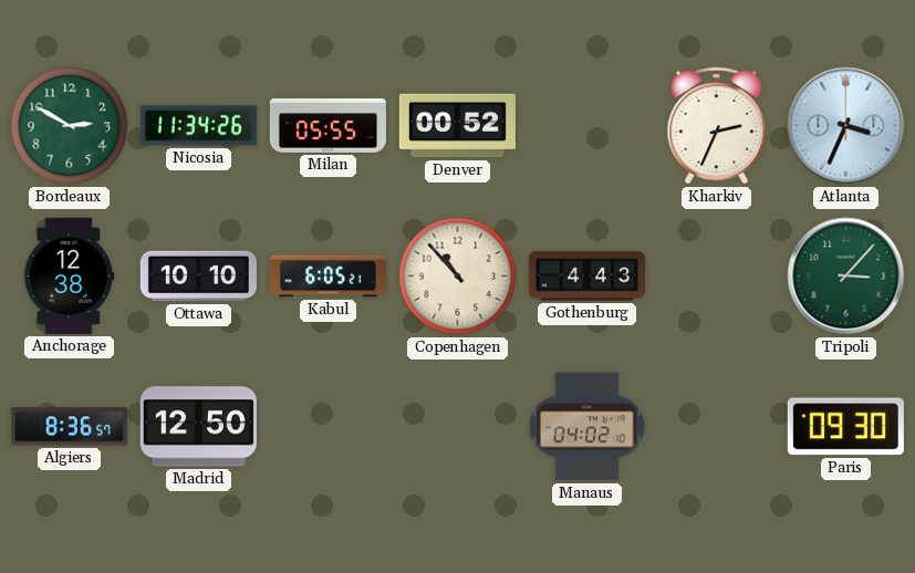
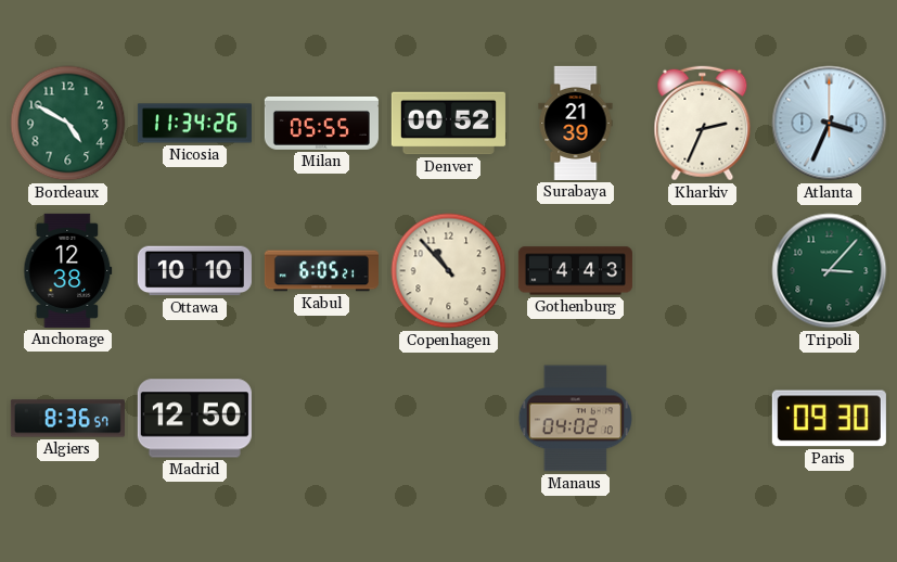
Bordeaux: 2:50 -> 4:50 (68, 124)
Surabaya: none -> 21:39 (576, 123)
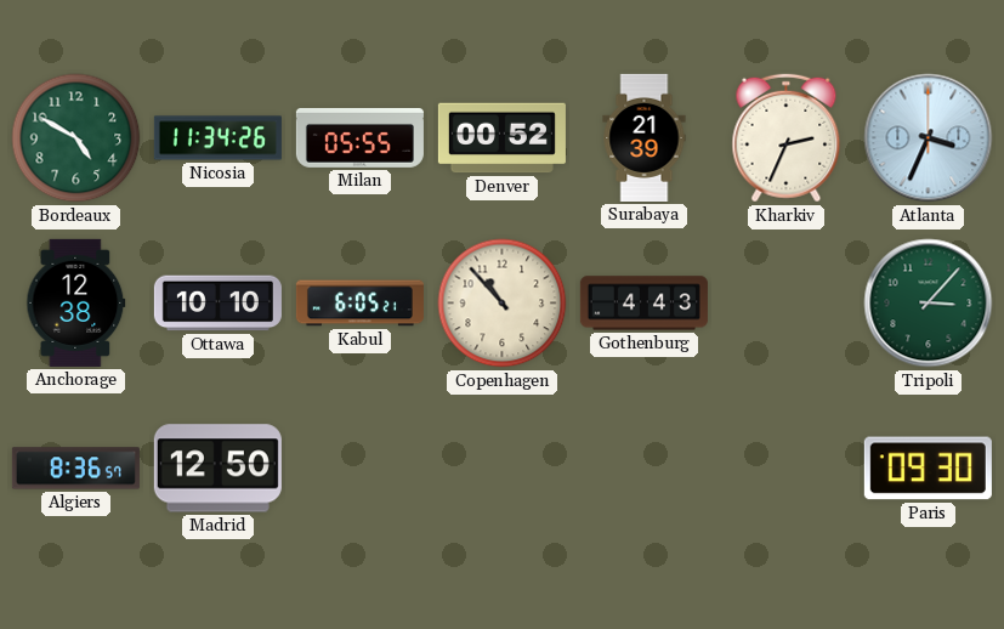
Manaus: 04:02 -> none (575, 419)
